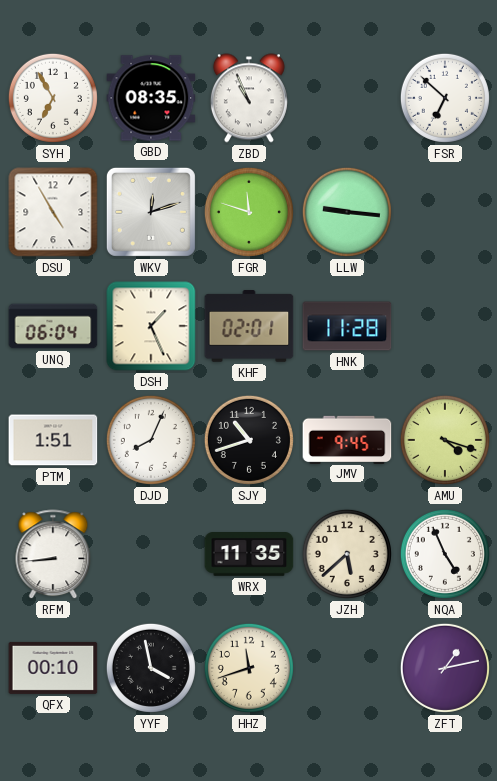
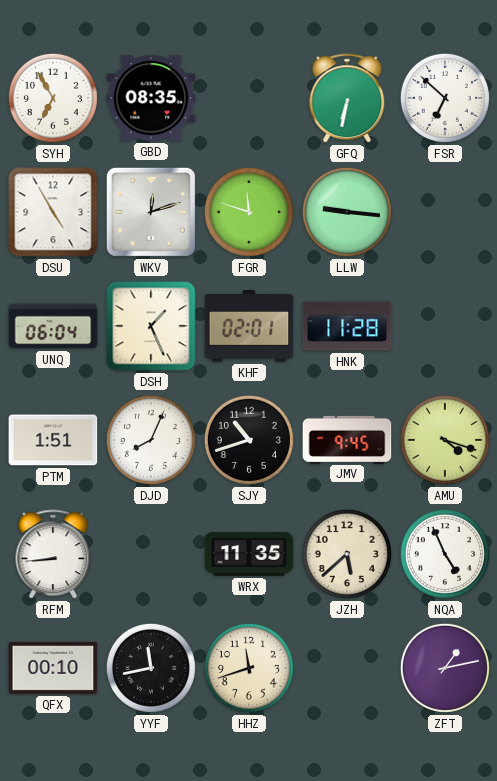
ZBD: 10:56 -> none (249, 98)
GFQ: none -> 6:32 (347, 99)
YYF: 3:58 -> 11:43 (151, 668)
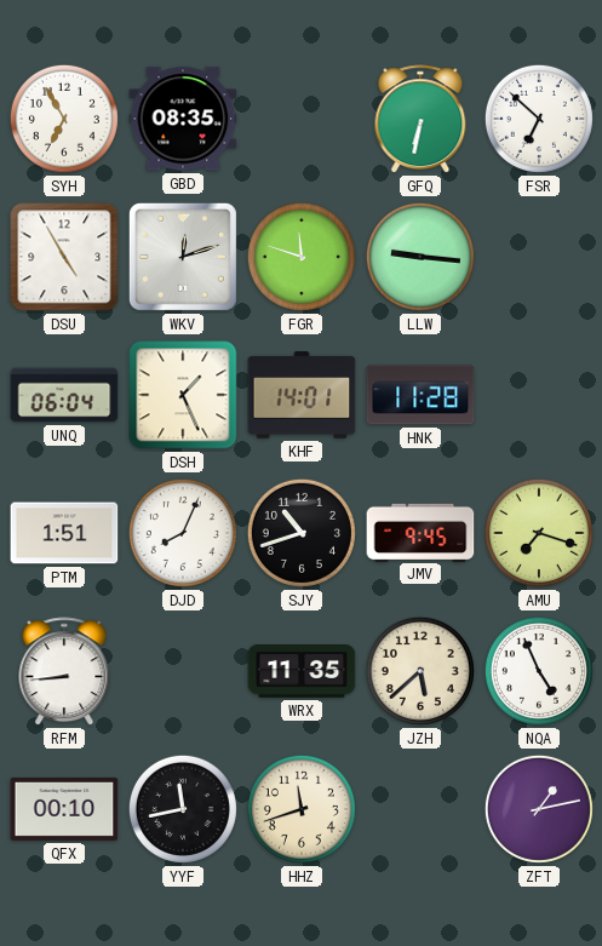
KHF: 02:01 -> 14:01 (302, 395)
AMU: 4:18 -> 7:18 (539, 533)
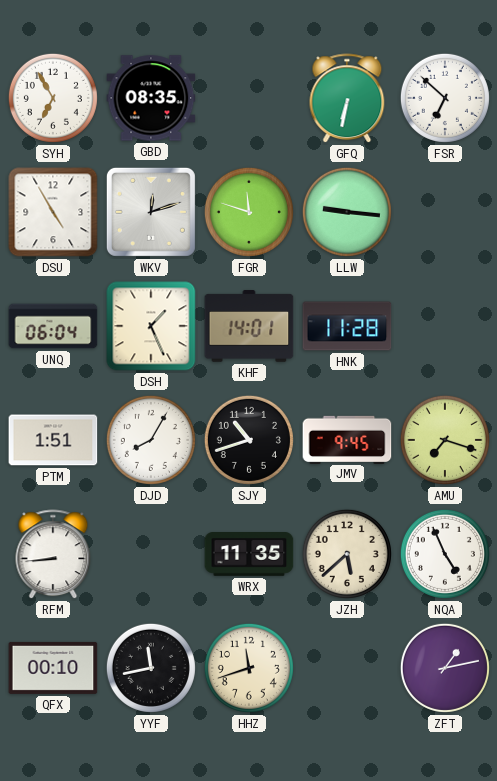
DJD: 8:04 -> 8:05 (151, 440)
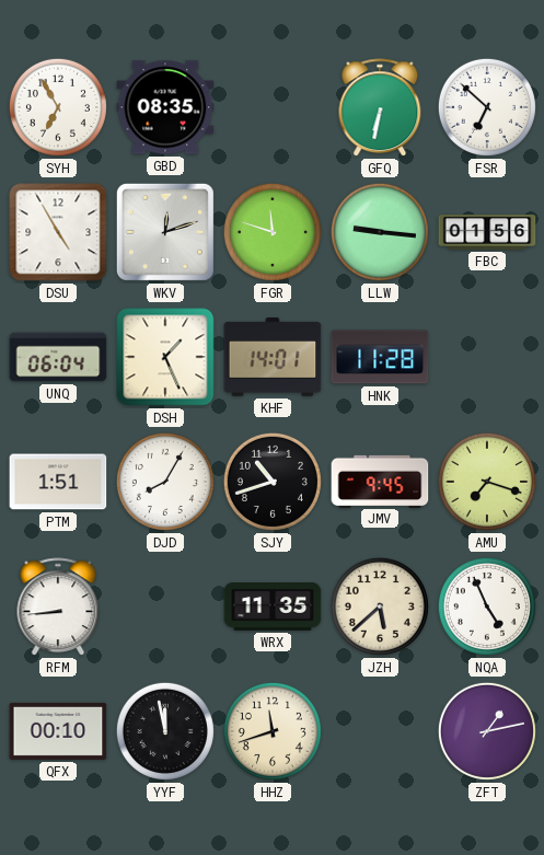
FBC: none -> 01:56 (487, 232)
YYF: 11:43 -> 11:58 (165, 731)
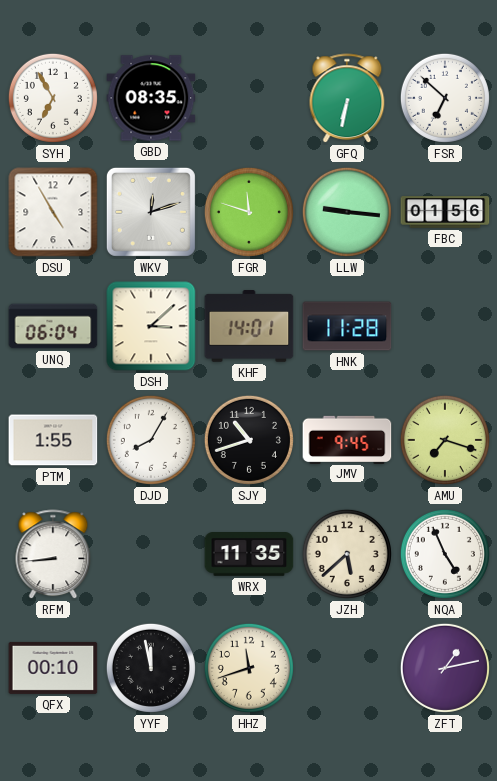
DSH: 1:26 -> 3:08 (151, 326)
PTM: 1:51 -> 1:55 (53, 440)
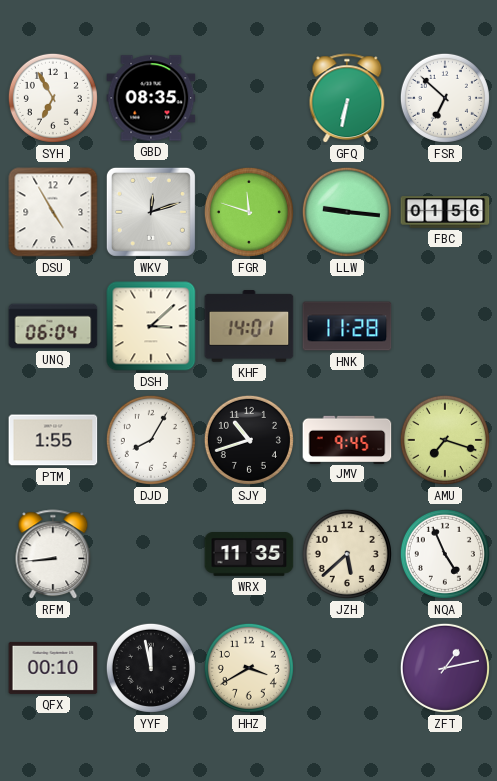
HHZ: 11:42 -> 3:40 (249, 668)
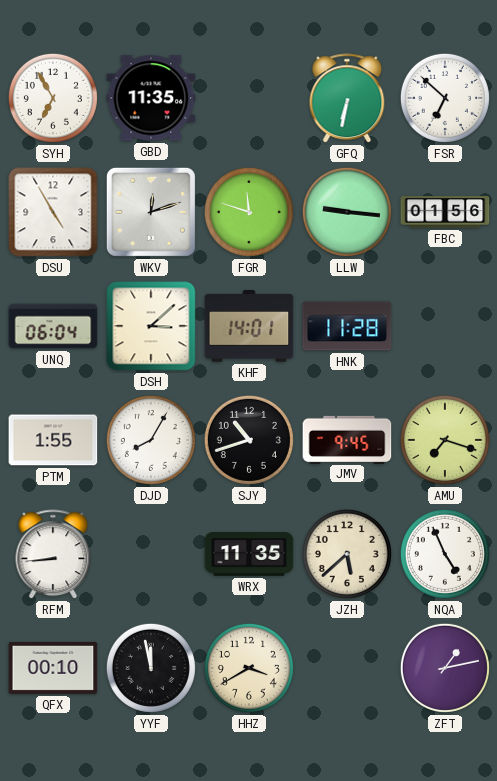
GBD: 08:35 -> 11:35 (151, 98)
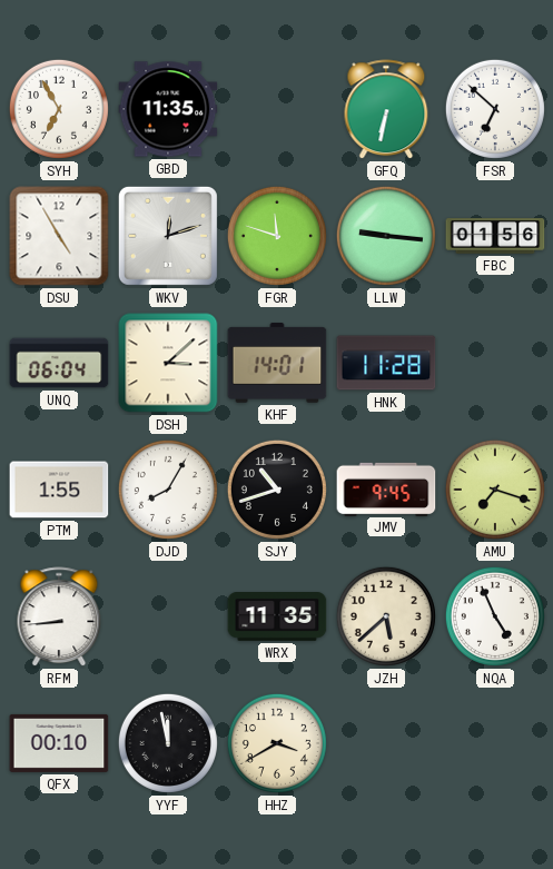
ZFT: 1:13 -> none (445, 668)
